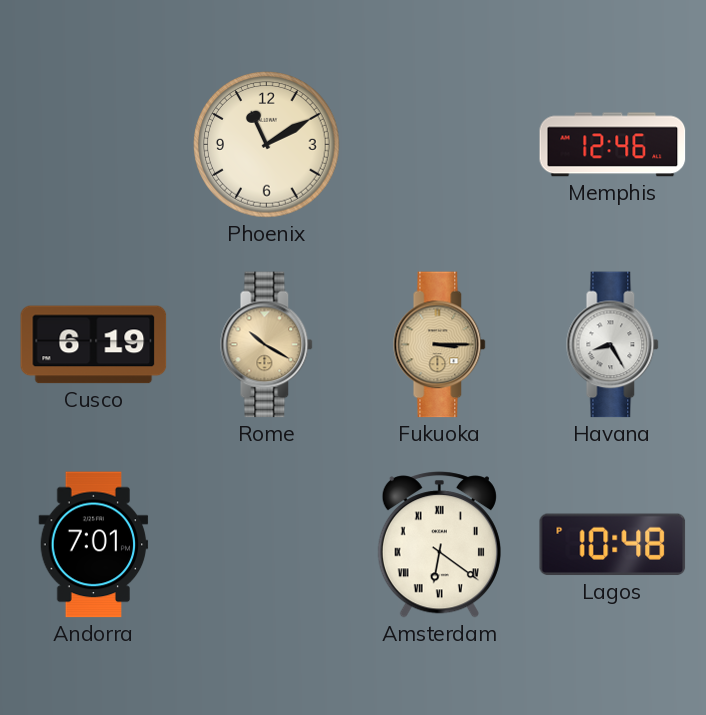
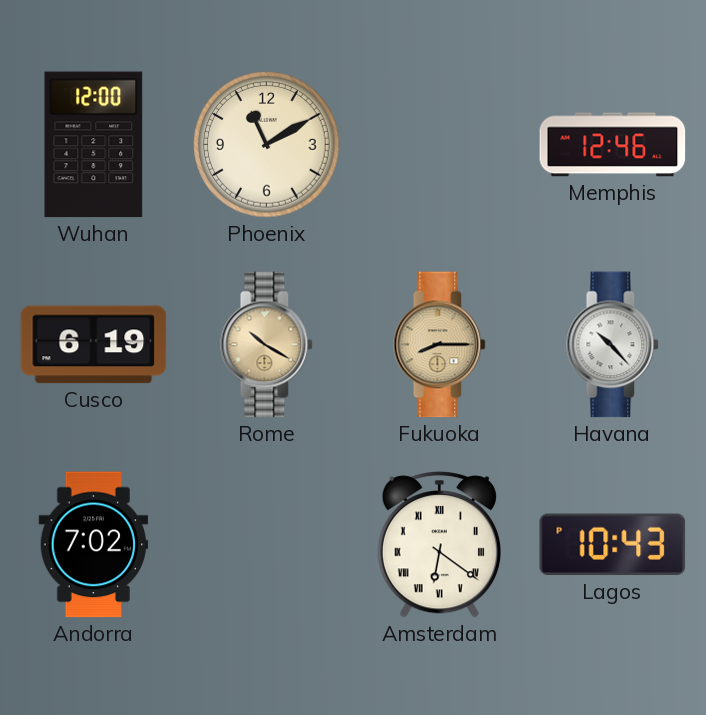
Wuhan: none -> 12:00 (94, 145)
Fukuoka: 3:15 -> 8:15 (440, 345)
Havana: 8:25 -> 10:23 (613, 345)
Andorra: 7:01 -> 7:02 (94, 545)
Lagos: 10:48 -> 10:43 (613, 545)
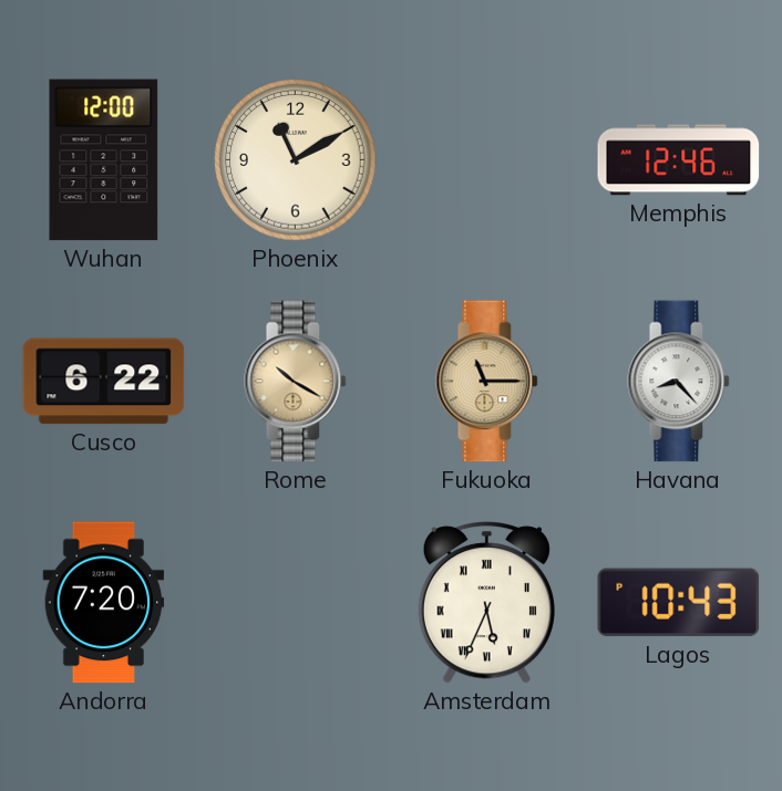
Cusco: 6:19 -> 6:22 (104, 382)
Fukuoka: 8:15 -> 11:15 (487, 382)
Havana: 10:23 -> 8:23 (679, 382)
Andorra: 7:02 -> 7:20 (104, 603)
Amsterdam: 6:21 -> 5:34 (486, 603)
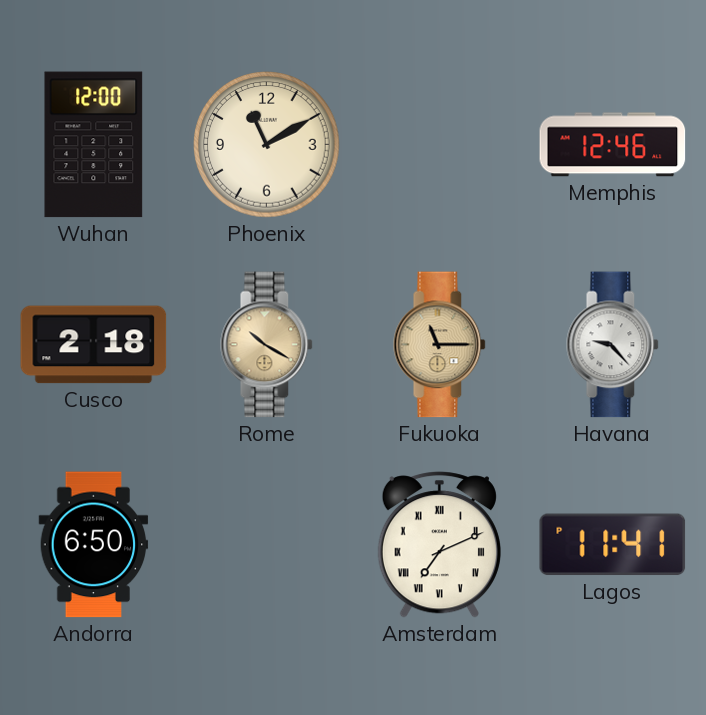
Cusco: 6:22 -> 2:18 (94, 345)
Havana: 8:23 -> 9:23 (613, 345)
Andorra: 7:20 -> 6:50 (94, 545)
Amsterdam: 5:34 -> 7:11 (439, 545)
Lagos: 10:43 -> 11:41 (613, 545)
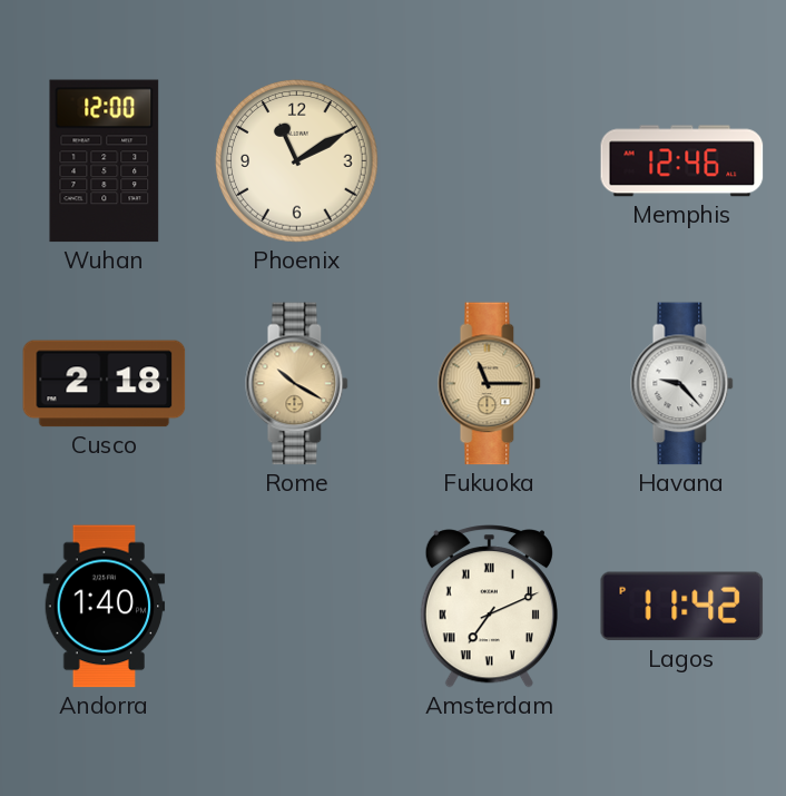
Andorra: 6:50 -> 1:40 (105, 607)
Lagos: 11:41 -> 11:42 (682, 607)
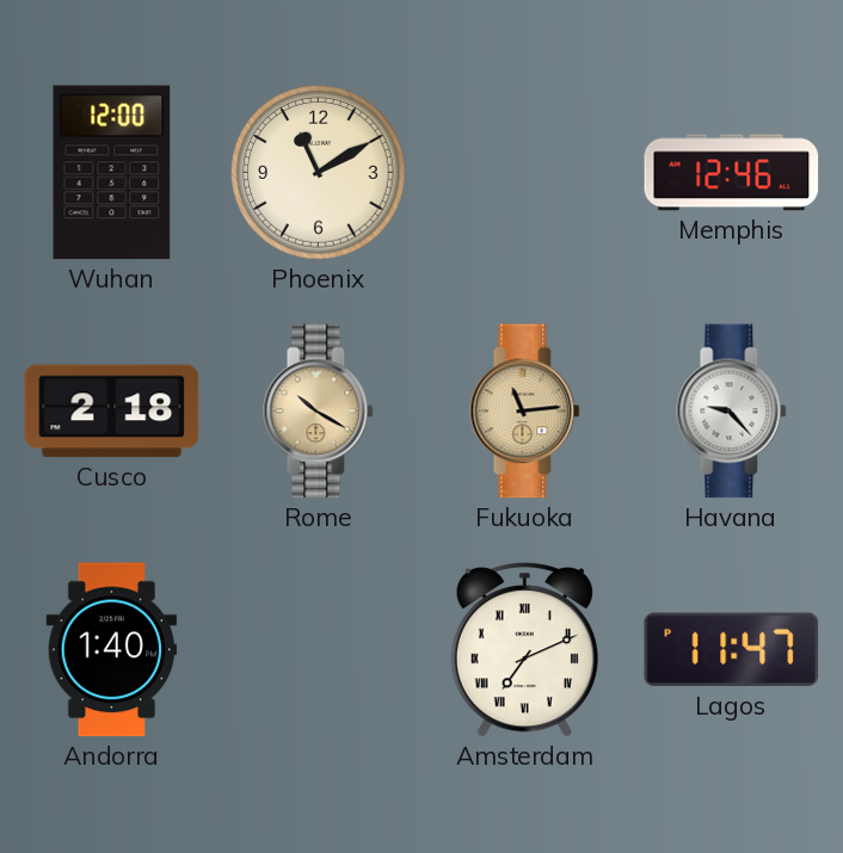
Fukuoka: 11:15 -> 11:14 (525, 412)
Lagos: 11:42 -> 11:47 (732, 650)
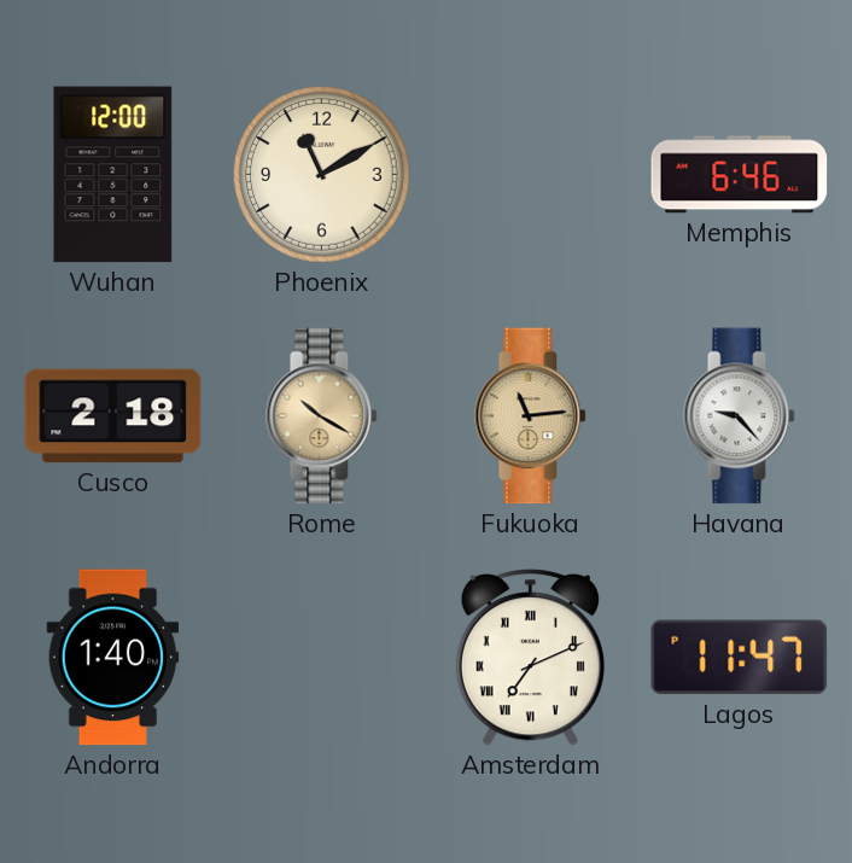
Memphis: 12:46 -> 6:46 (740, 175)
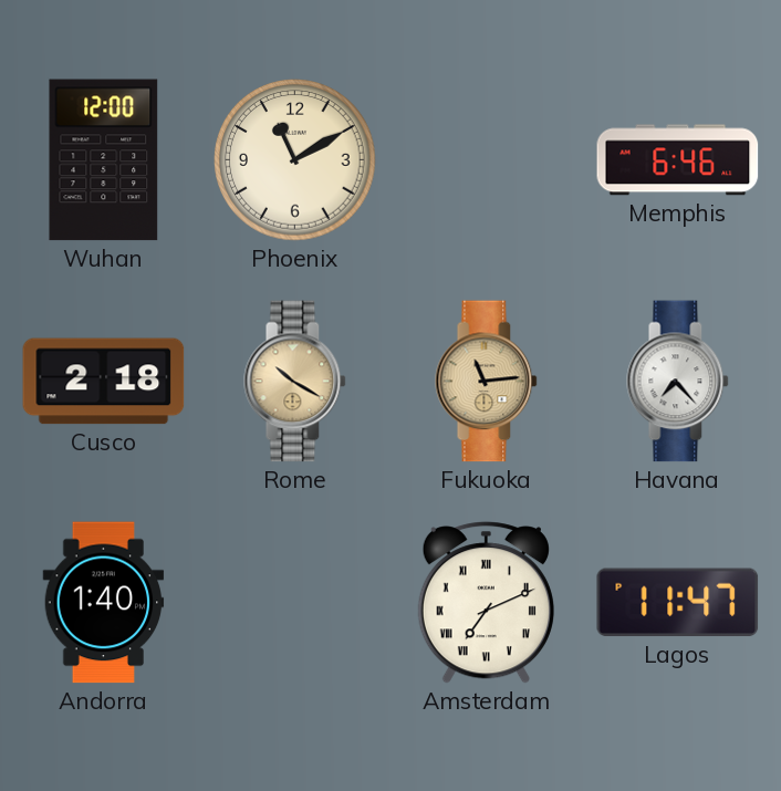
Havana: 9:23 -> 7:23 (678, 382)
